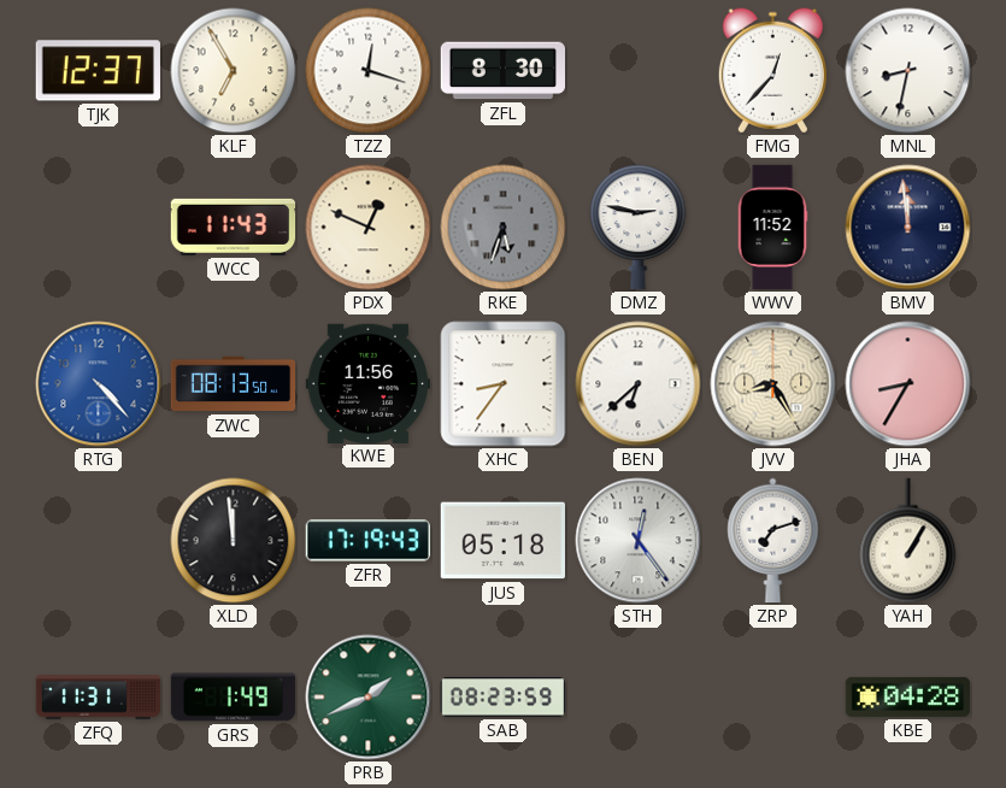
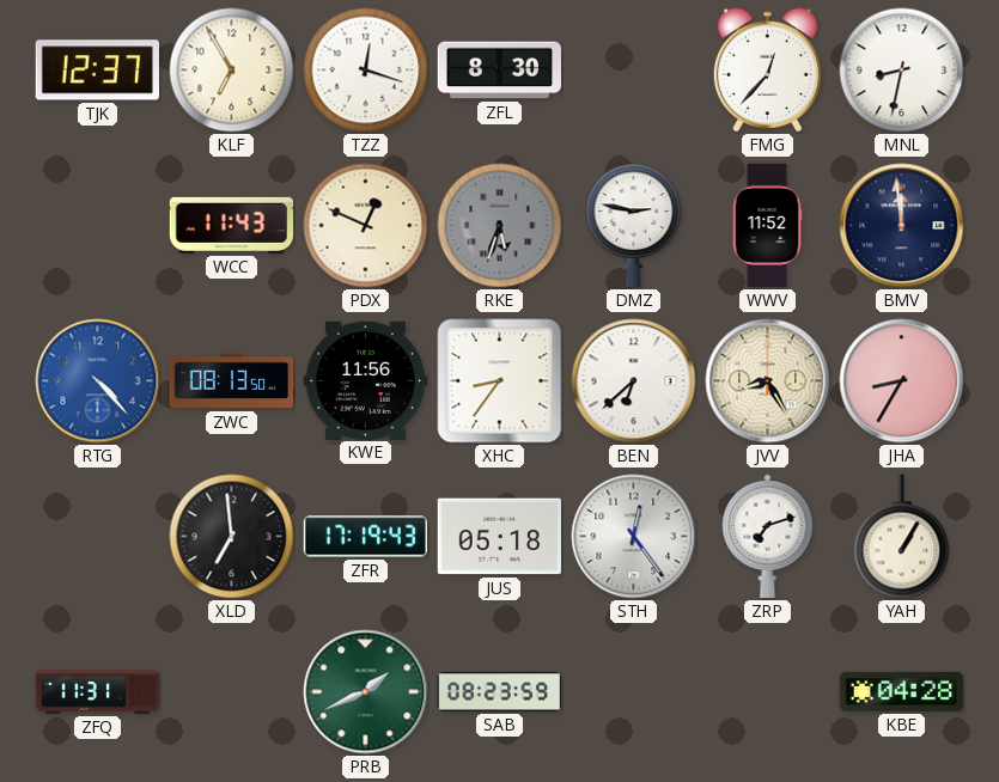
XLD: 11:59 -> 6:59 (232, 537)
GRS: 1:49 -> none (234, 698)
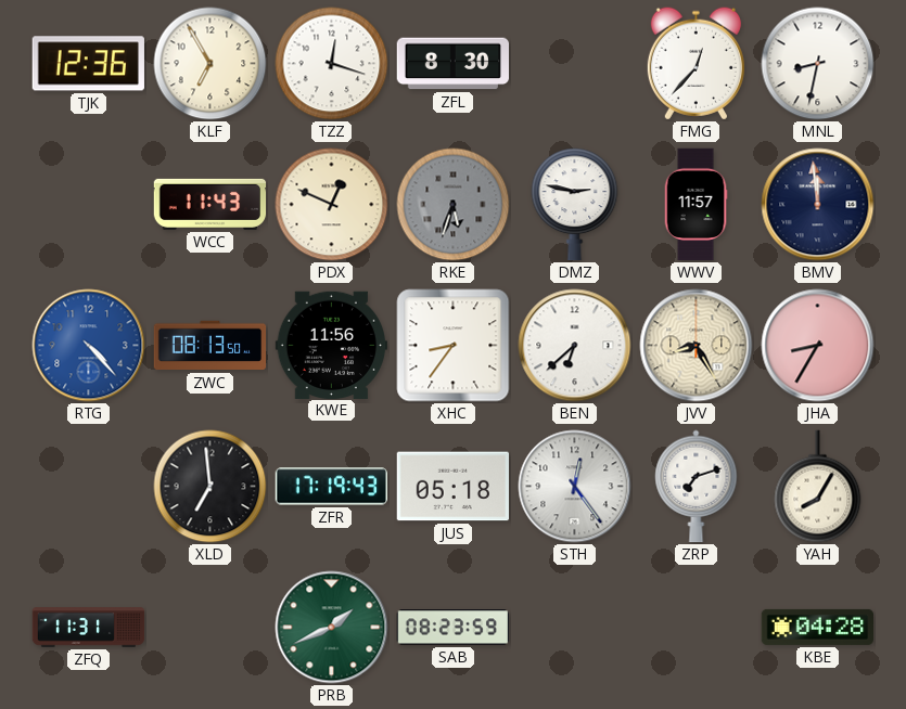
TJK: 12:37 -> 12:36 (88, 64)
WWV: 11:52 -> 11:57 (696, 205)
YAH: 1:05 -> 8:05 (818, 487)
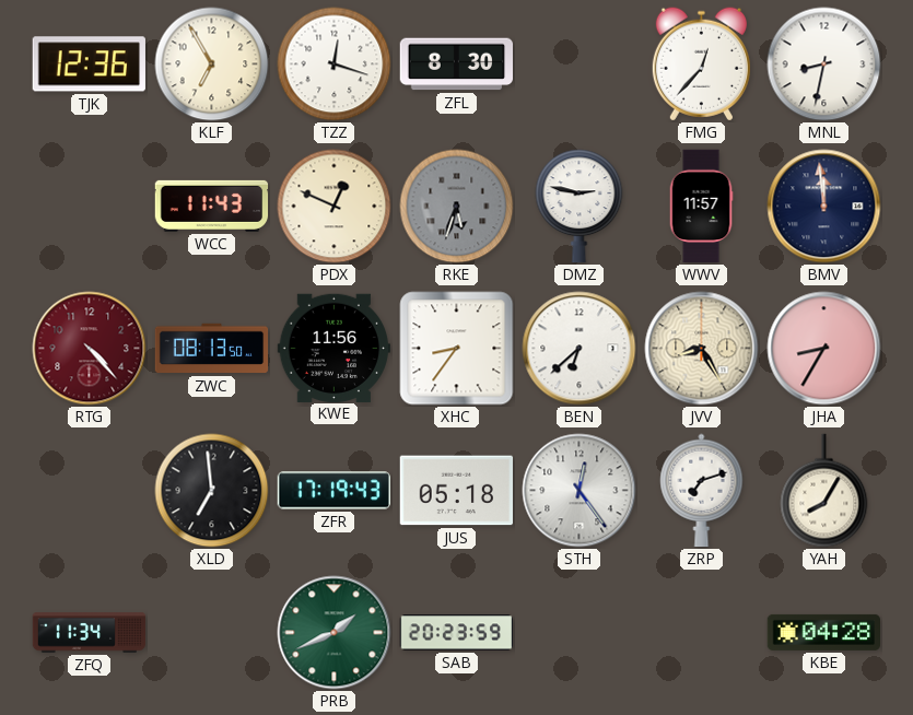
RTG dial: blue -> burgundy (90, 349)
ZFQ: 11:31 -> 11:34 (90, 633)
SAB: 08:23 -> 20:23 (456, 633)
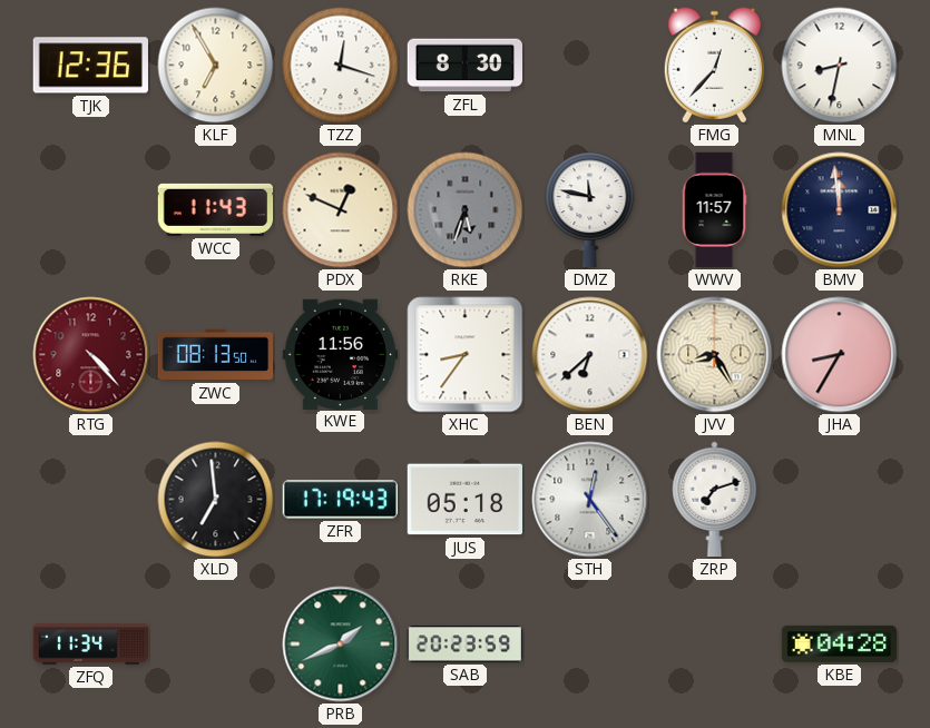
DMZ: 2:47 -> 11:47 (590, 209)
YAH: 8:05 -> none (824, 491)
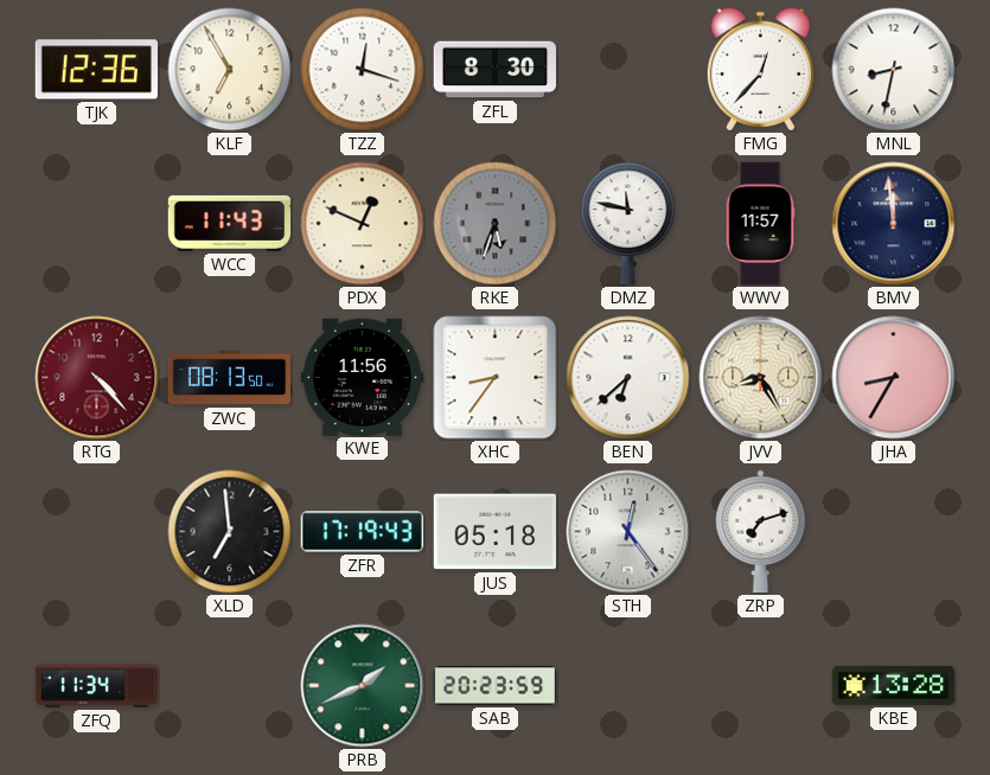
KBE: 04:28 -> 13:28 (893, 685)
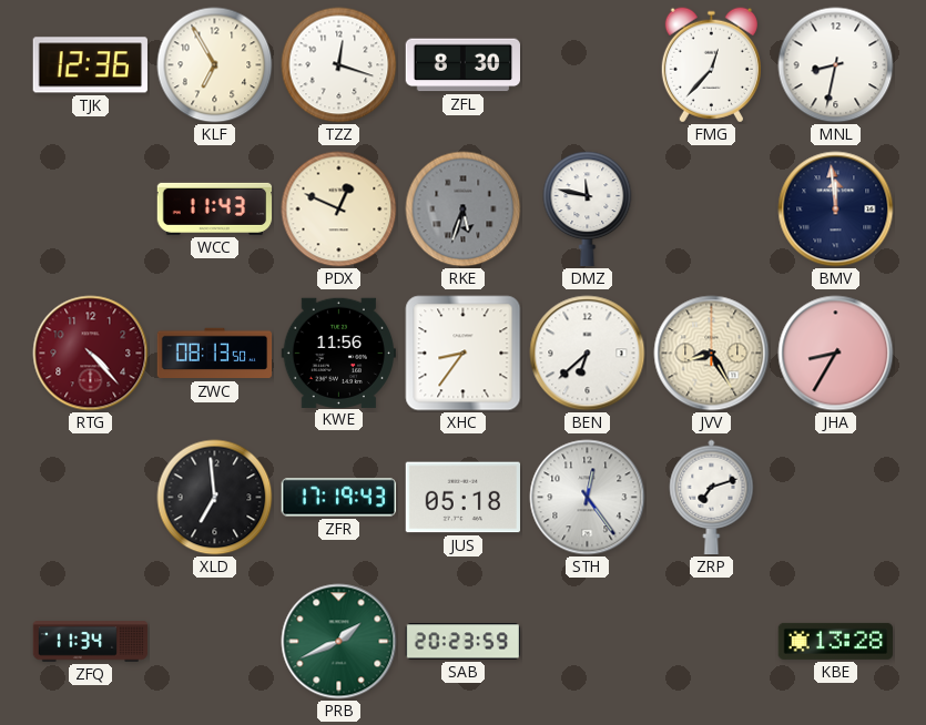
WWV: 11:57 -> none (760, 224)
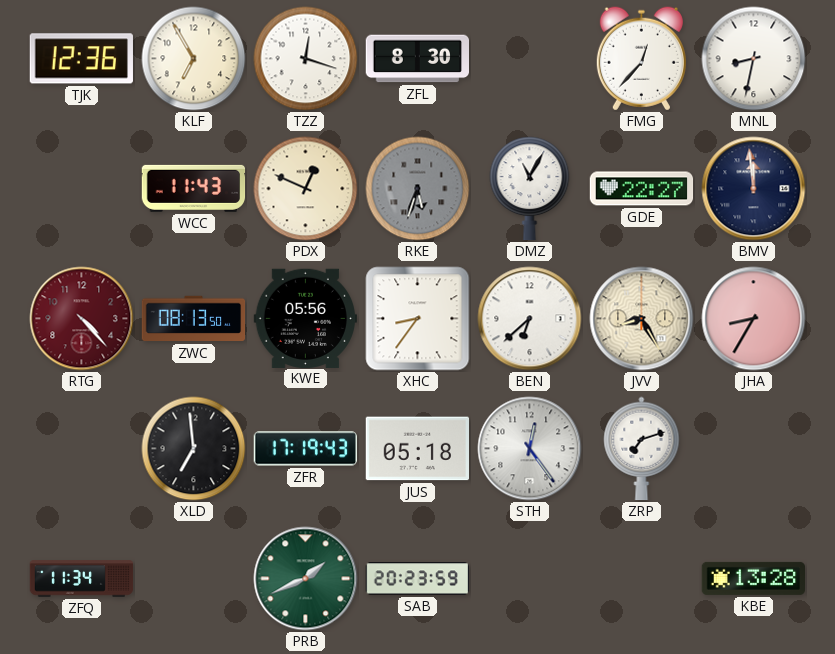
DMZ: 11:47 -> 11:05 (530, 188)
GDE: none -> 22:27 (642, 189)
KWE: 11:56 -> 05:56 (305, 318)
